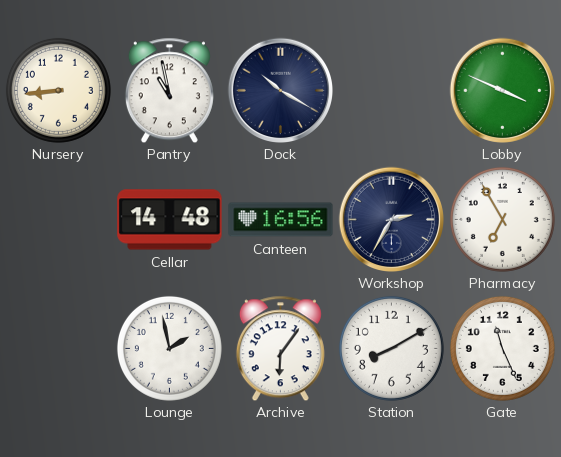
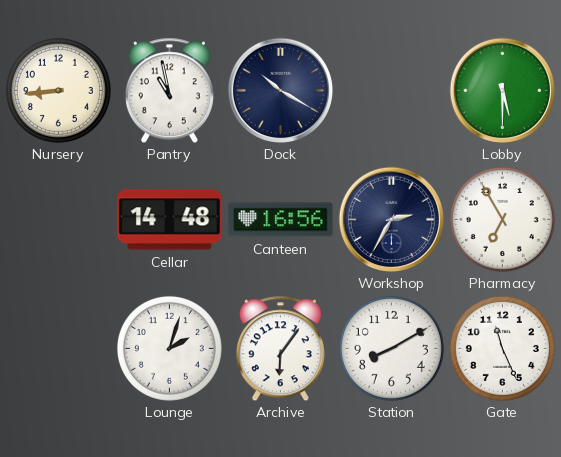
Lobby: 3:49 -> 5:30 (502, 90)
Lounge: 1:58 -> 2:03 (169, 348)
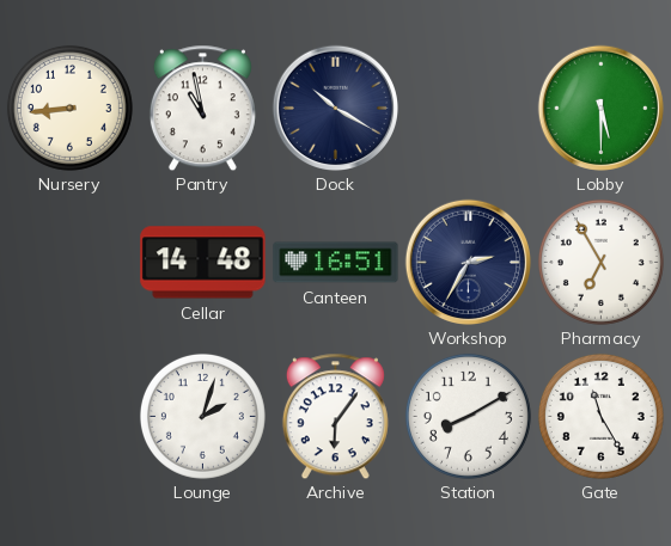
Canteen: 16:56 -> 16:51 (336, 263)
Gate: 11:26 -> 11:25 (600, 416)
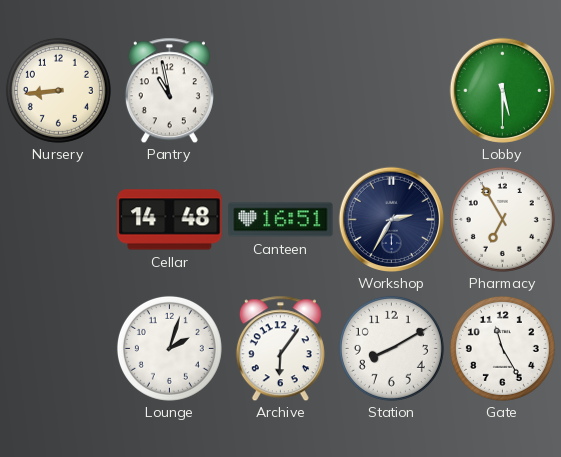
Dock: 10:20 -> none (335, 108)
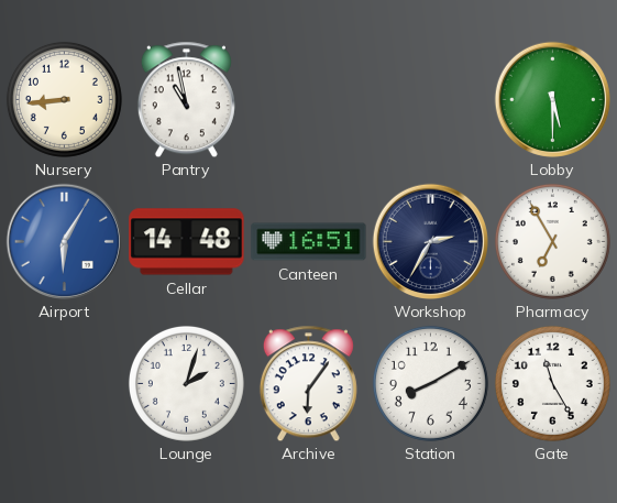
Airport: none -> 6:05 (64, 241)
